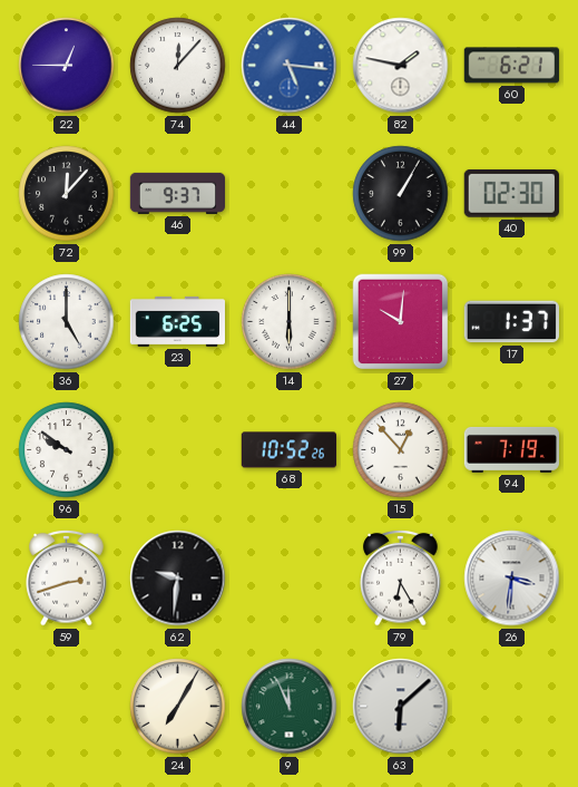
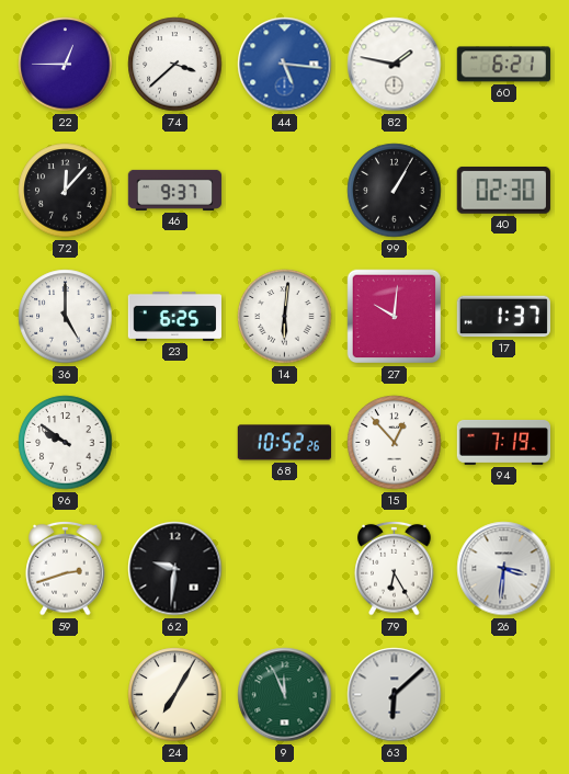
74: 12:07 -> 3:38 (175, 65)
14: 6:00 -> 6:01 (285, 317)
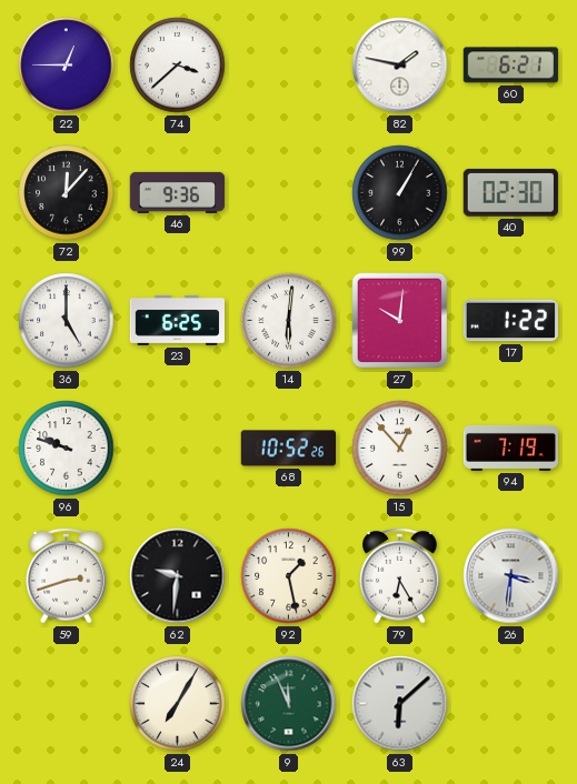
44: 5:16 -> none (285, 65)
46: 9:37 -> 9:36 (178, 192)
17: 1:37 -> 1:22 (510, 321)
96: 9:51 -> 9:48 (67, 449)
92: none -> 1:28 (289, 576)
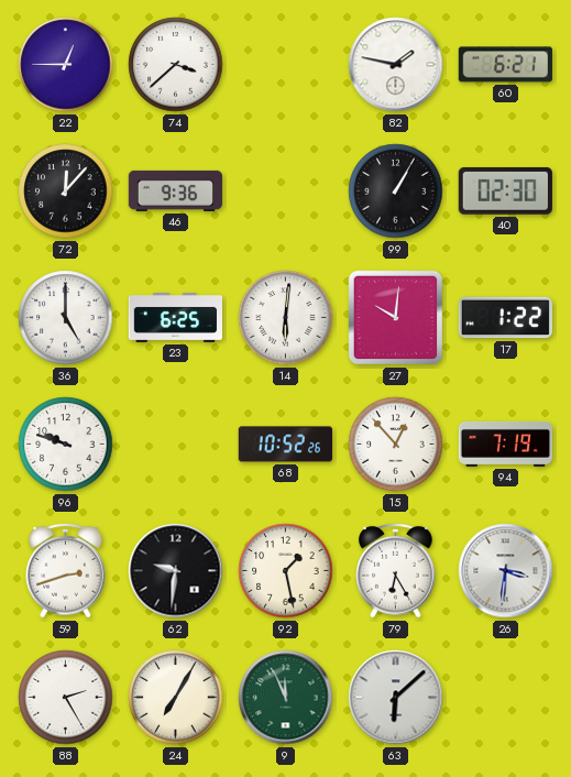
88: none -> 2:25 (66, 698)
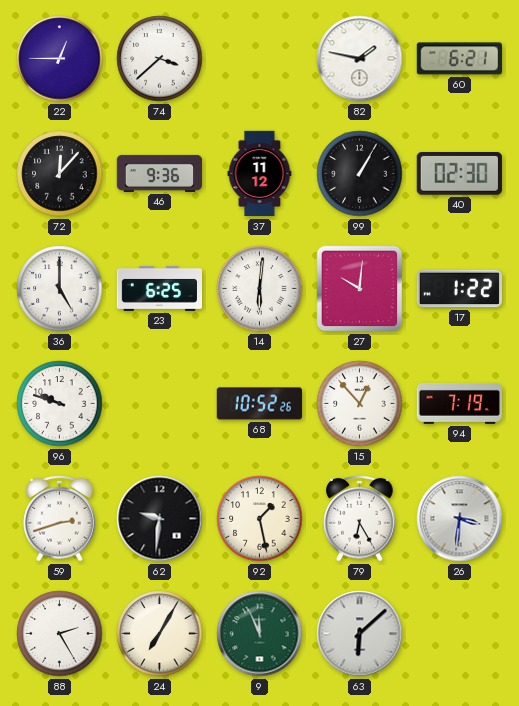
37: none -> 11:12 (260, 174)
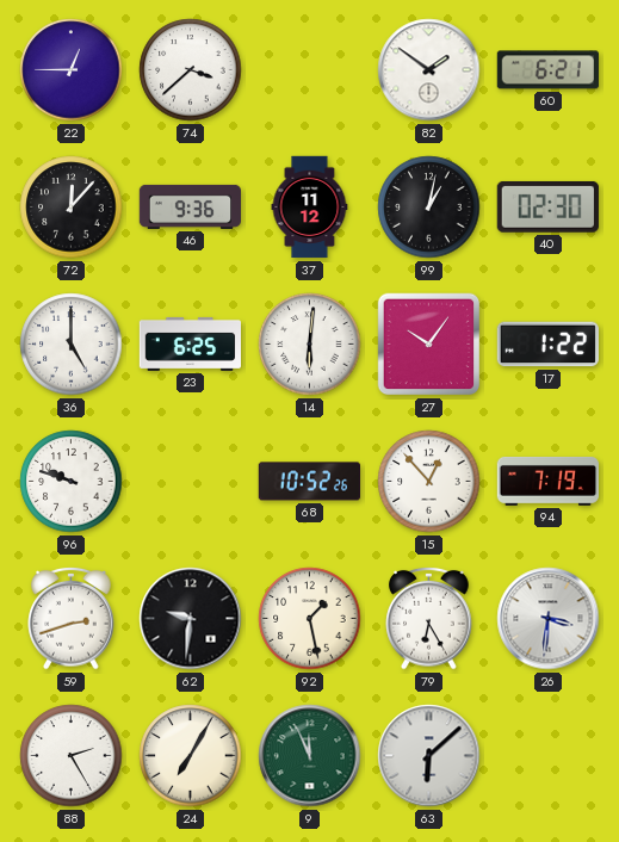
82: 1:47 -> 1:51 (429, 70)
99: 1:05 -> 1:02 (429, 208)
27: 10:01 -> 10:06 (429, 345)
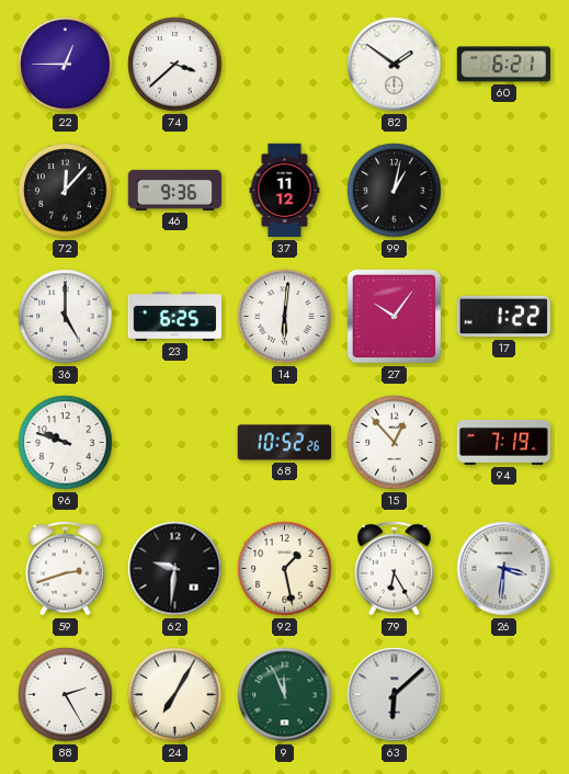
40: 02:30 -> none (547, 206)
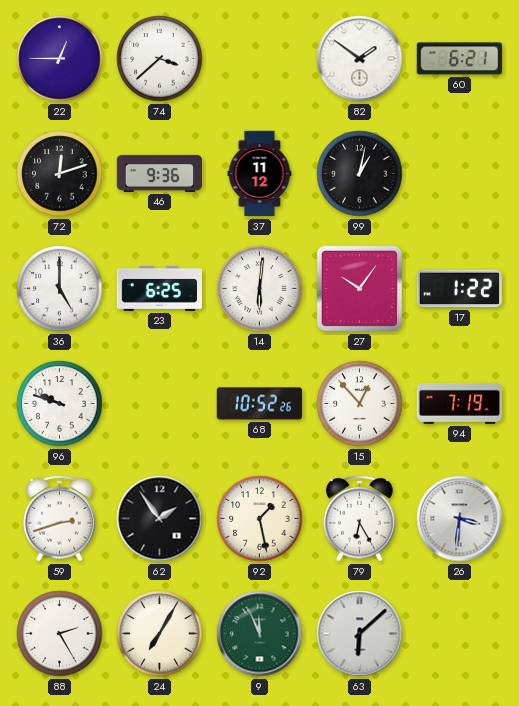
72: 12:07 -> 12:12 (60, 174)
62: 9:31 -> 1:54 (160, 519)
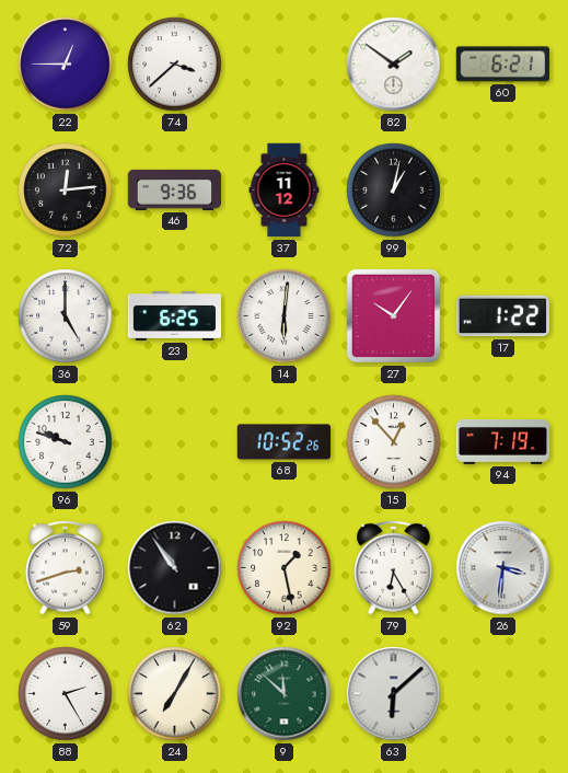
72: 12:12 -> 12:14 (66, 191)
62: 1:54 -> 10:54 (175, 568)
9: 11:56 -> 11:52 (285, 694)
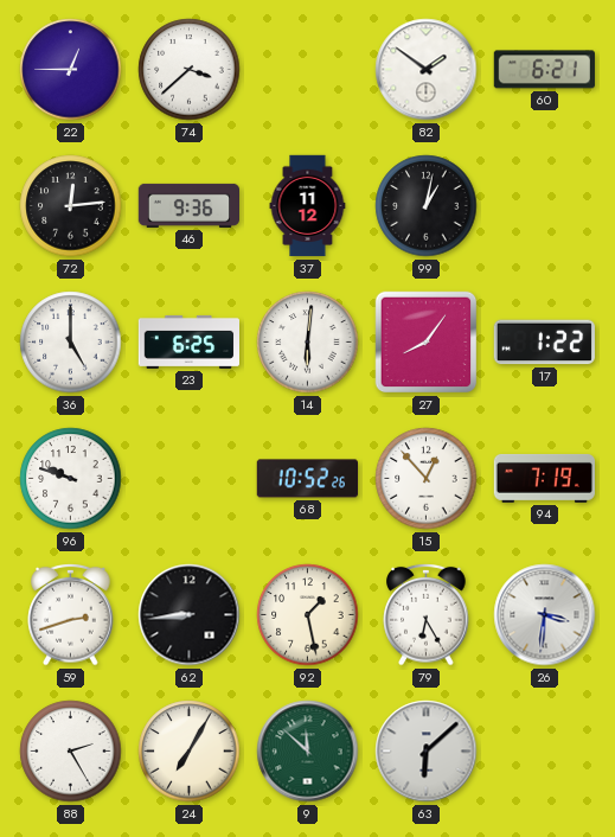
27: 10:06 -> 8:06 (427, 343)
62: 10:54 -> 8:44 (190, 615)
